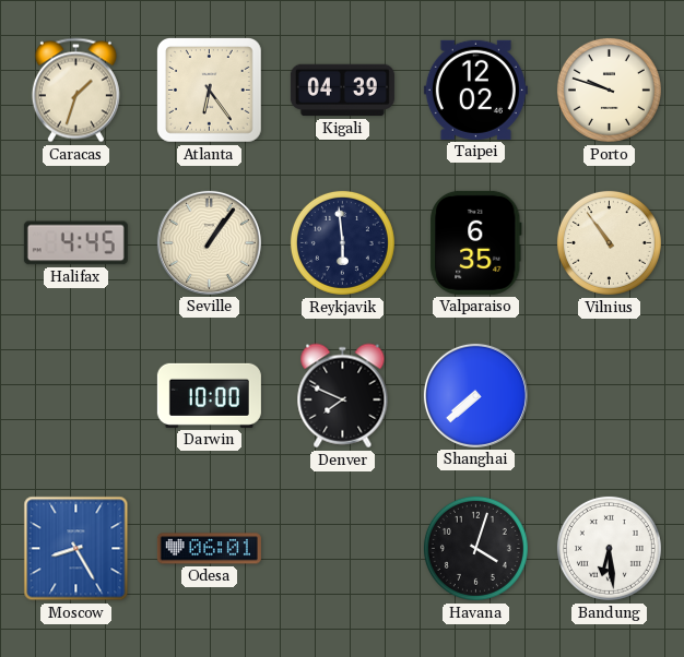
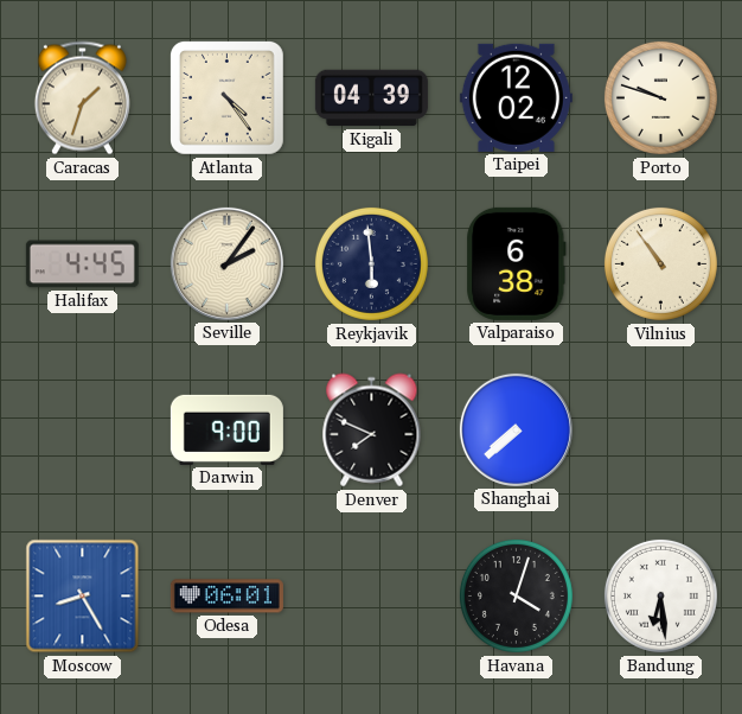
Atlanta: 6:24 -> 4:24 (226, 97)
Seville: 1:06 -> 2:06 (226, 263)
Valparaiso: 6:35 -> 6:38 (517, 263)
Darwin: 10:00 -> 9:00 (226, 429)
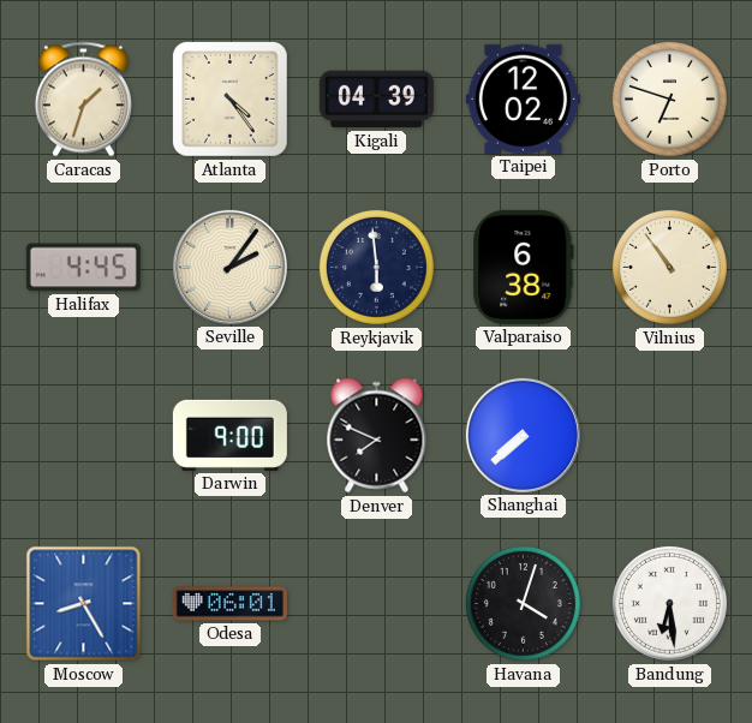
Porto: 9:48 -> 6:48 (669, 98)
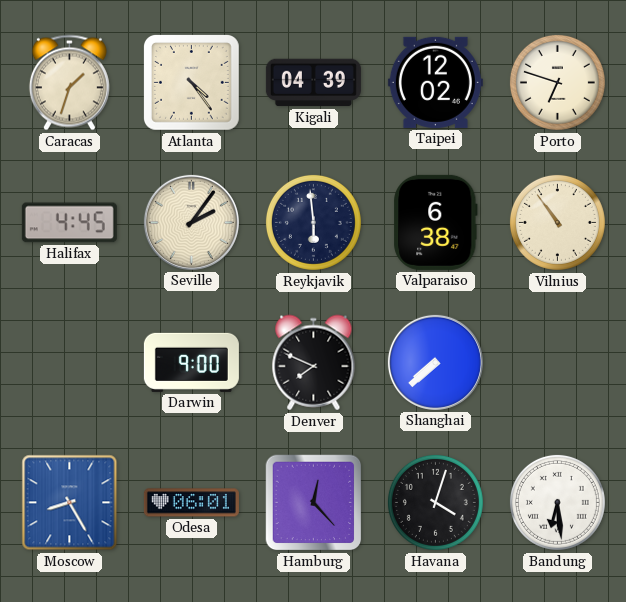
Hamburg: none -> 12:23 (314, 503)
